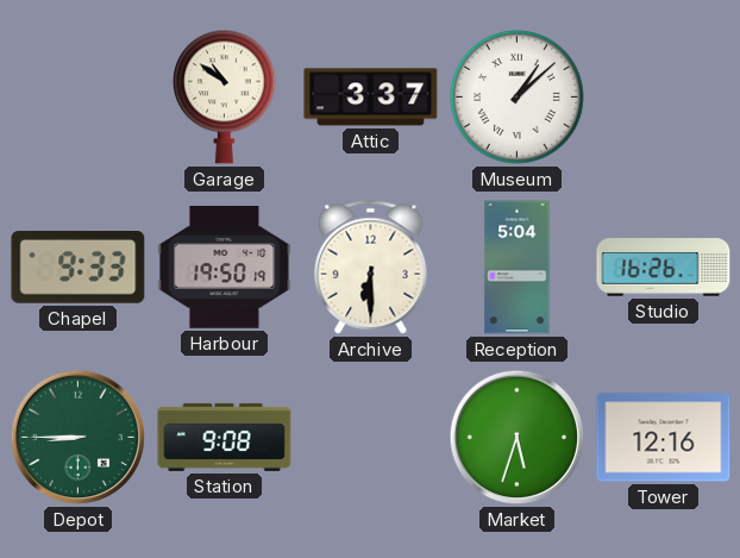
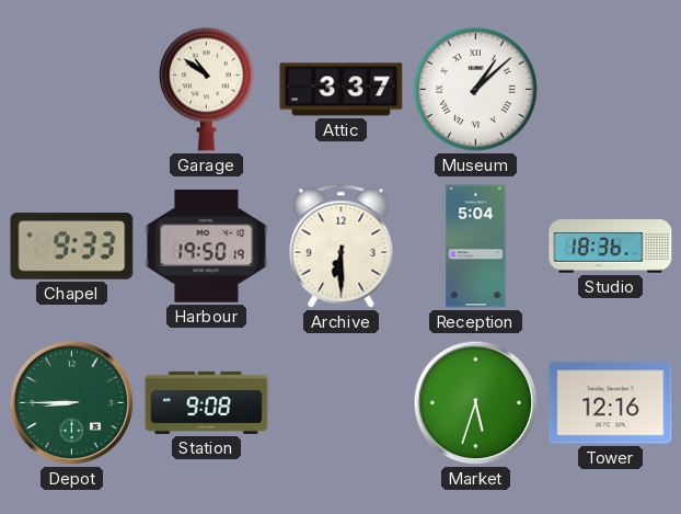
Studio: 16:26 -> 18:36 (611, 247)
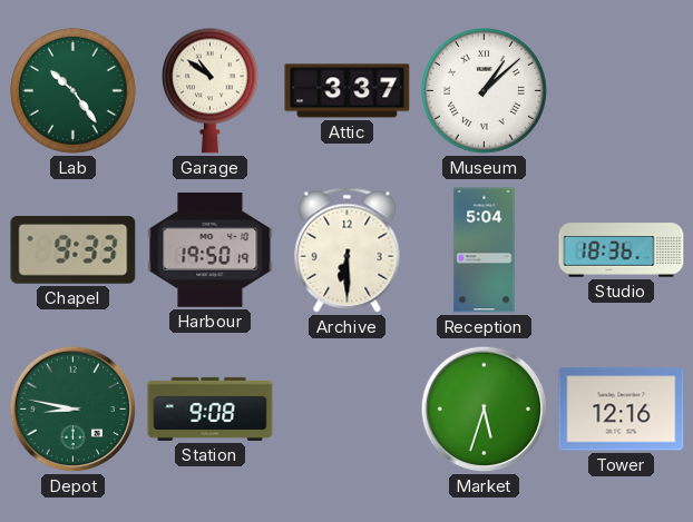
Lab: none -> 10:24 (72, 90)
Depot: 8:45 -> 8:47 (74, 410)
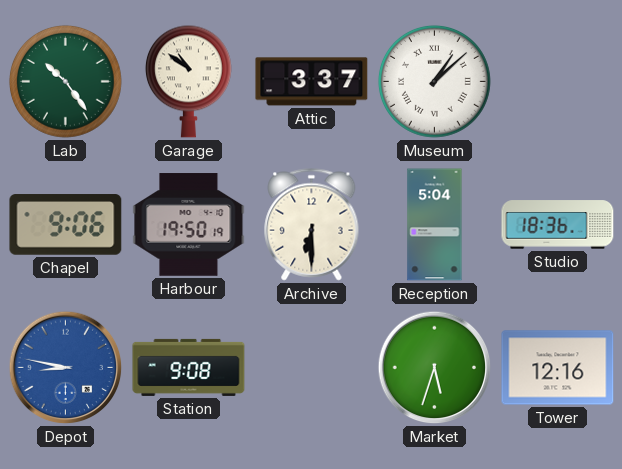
Chapel: 9:33 -> 9:06 (66, 225)
Depot dial: green -> blue (66, 368)
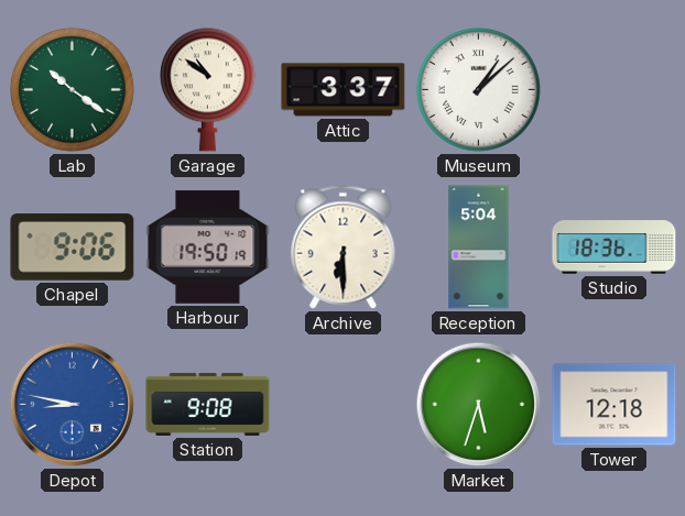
Lab: 10:24 -> 10:21 (72, 89)
Tower: 12:16 -> 12:18 (615, 405)
